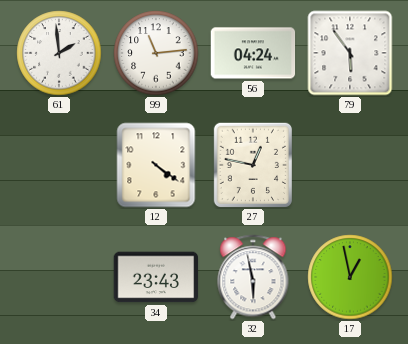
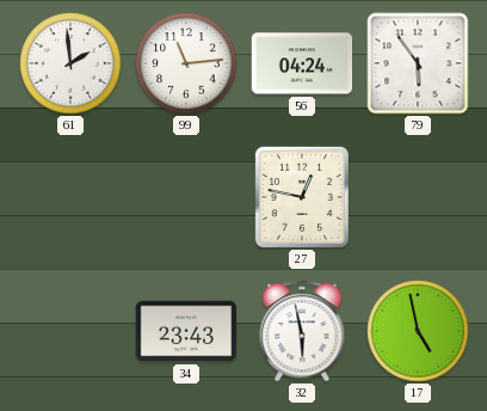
12: 4:21 -> none (156, 165)
17: 12:58 -> 4:58 (418, 331)
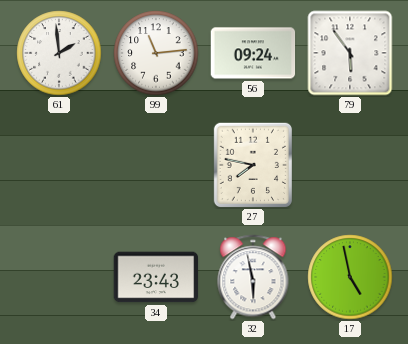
56: 04:24 -> 09:24 (253, 53)
27: 12:47 -> 7:47 (253, 164)
